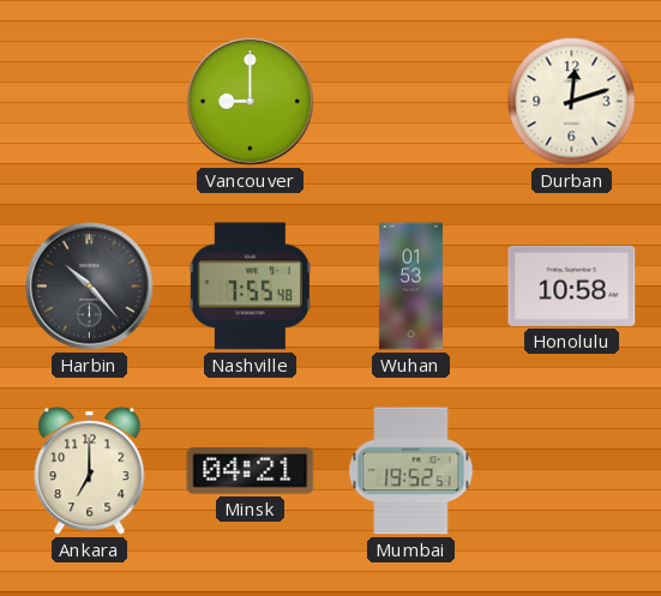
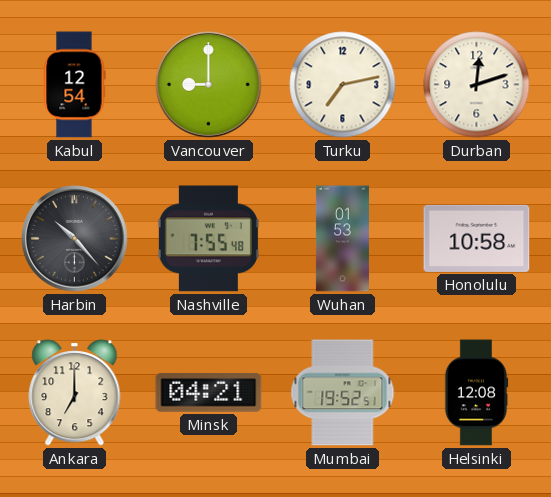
Kabul: none -> 12:54 (74, 85)
Turku: none -> 7:13 (343, 85)
Helsinki: none -> 12:08 (476, 393)
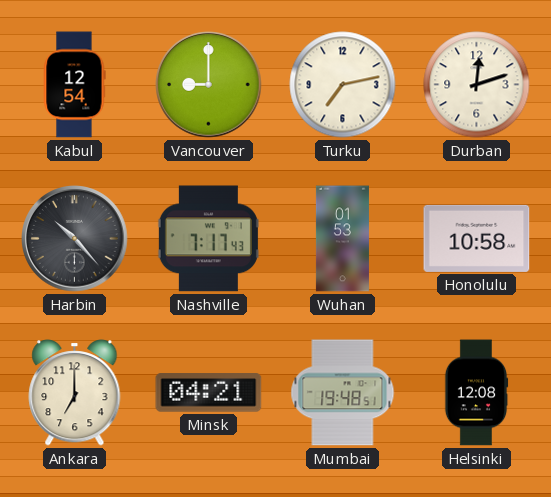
Nashville: 7:55 -> 7:17 (208, 239)
Mumbai: 19:52 -> 19:48 (343, 393)
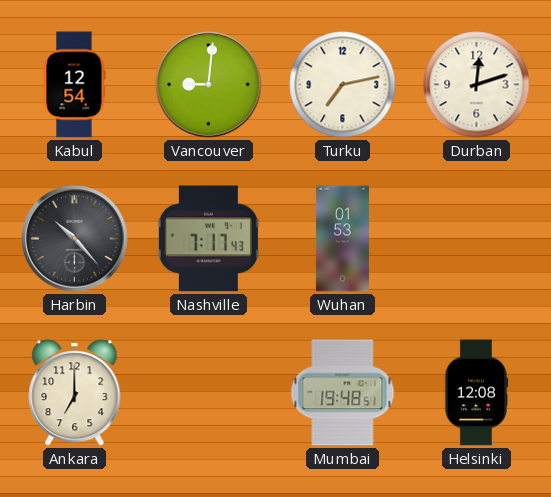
Vancouver: 9:00 -> 9:01 (209, 85)
Honolulu: 10:58 -> none (477, 238)
Minsk: 04:21 -> none (209, 393)
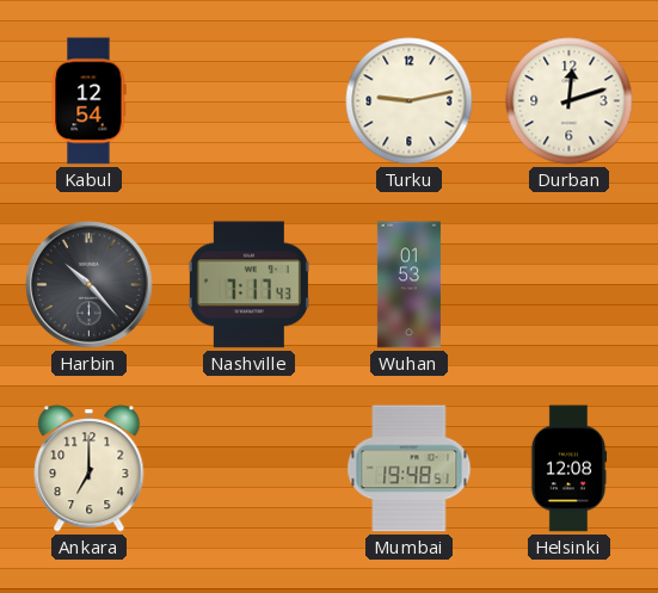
Vancouver: 9:01 -> none (209, 85)
Turku: 7:13 -> 9:13 (410, 101)
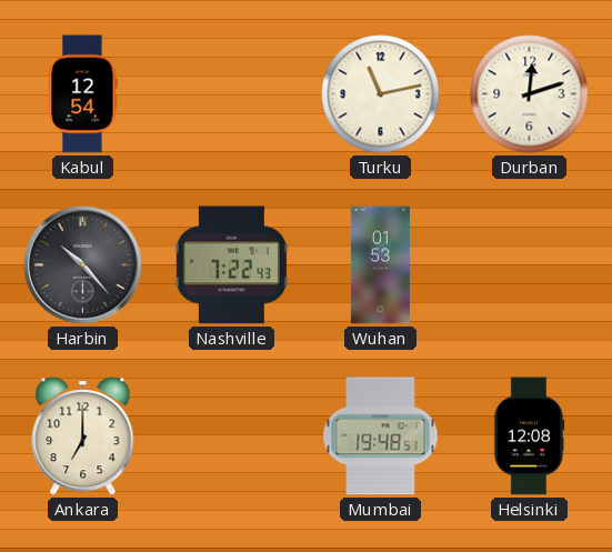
Turku: 9:13 -> 11:13 (381, 94)
Nashville: 7:17 -> 7:22 (231, 265)
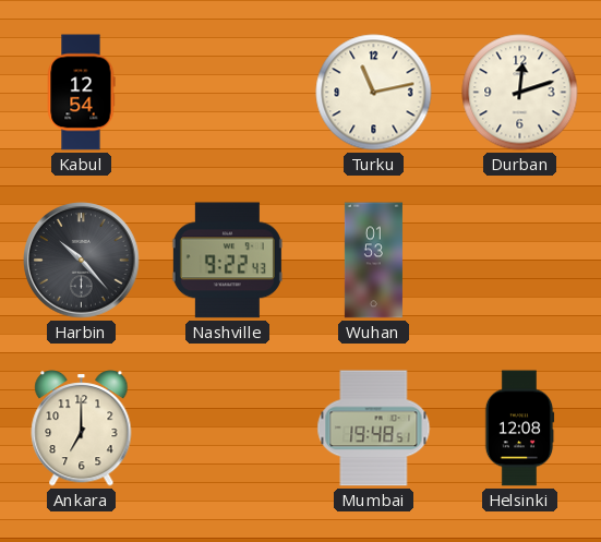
Nashville: 7:22 -> 9:22 (227, 261)
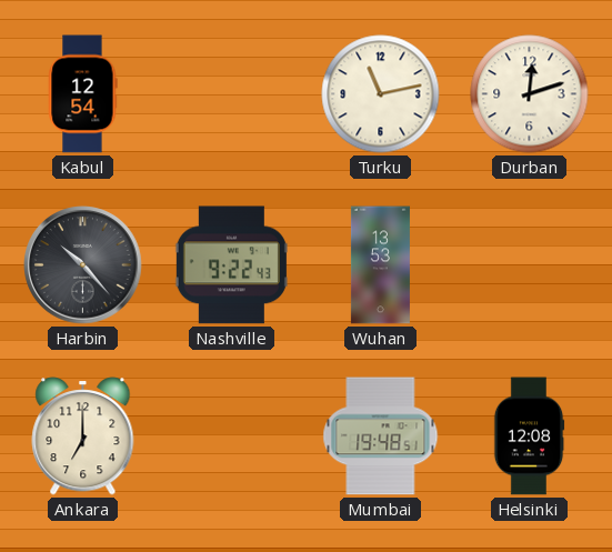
Wuhan: 01:53 -> 13:53 (380, 265)
